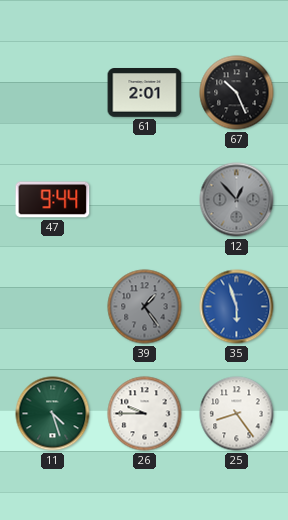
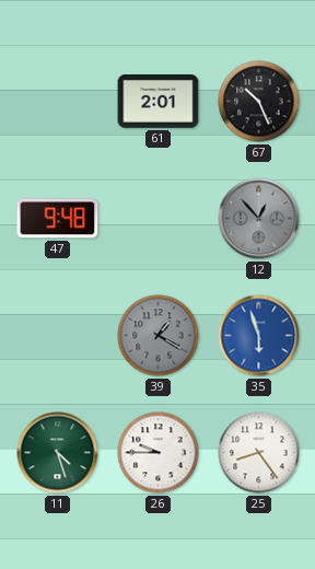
47: 9:44 -> 9:48 (58, 219)
39: 1:24 -> 1:20 (159, 336)
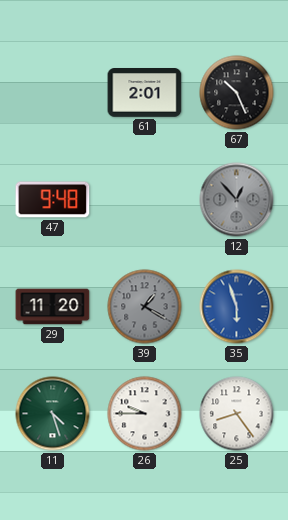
29: none -> 11:20 (53, 307)
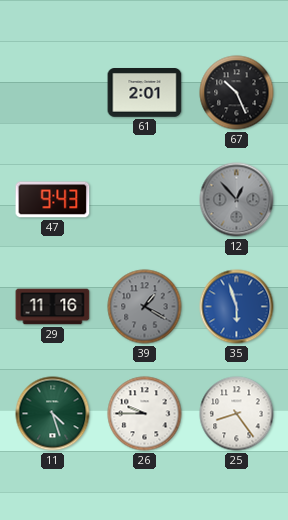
47: 9:48 -> 9:43 (53, 200)
29: 11:20 -> 11:16 (53, 307)
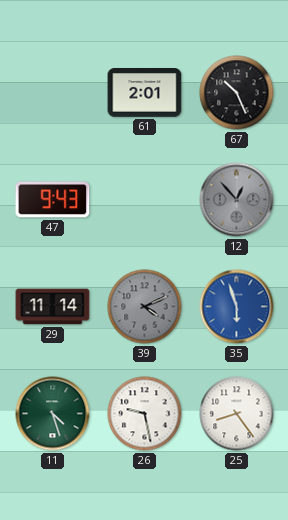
29: 11:16 -> 11:14 (53, 307)
39: 1:20 -> 4:11 (145, 307)
26: 9:45 -> 9:28 (145, 414)
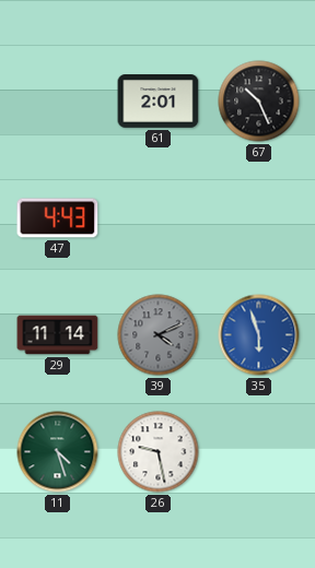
47: 9:43 -> 4:43 (58, 218)
12: 12:53 -> none (237, 200)
25: 8:24 -> none (237, 414)
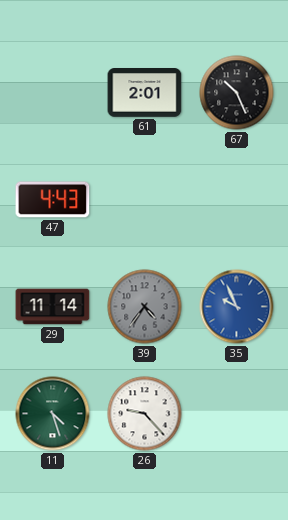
39: 4:11 -> 4:36 (145, 307)
35: 5:57 -> 9:56 (237, 307)
26: 9:28 -> 9:23 (145, 414)
